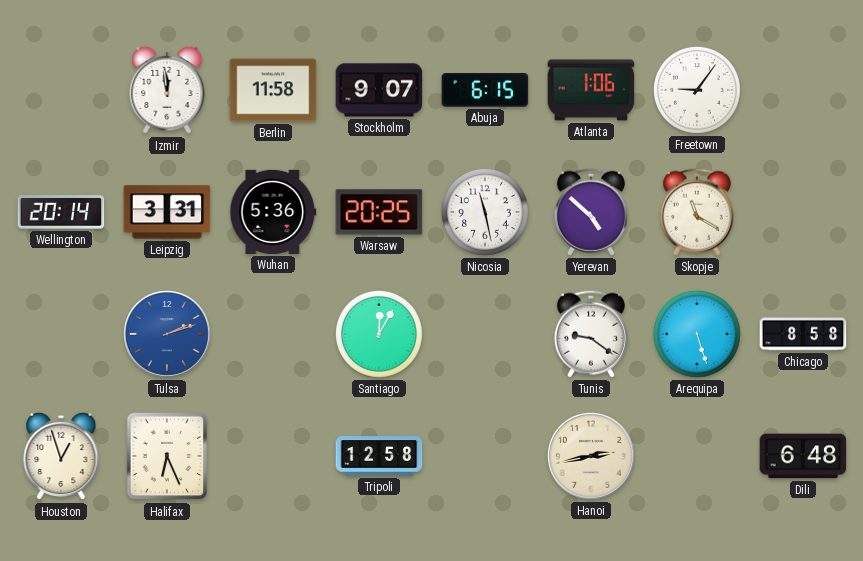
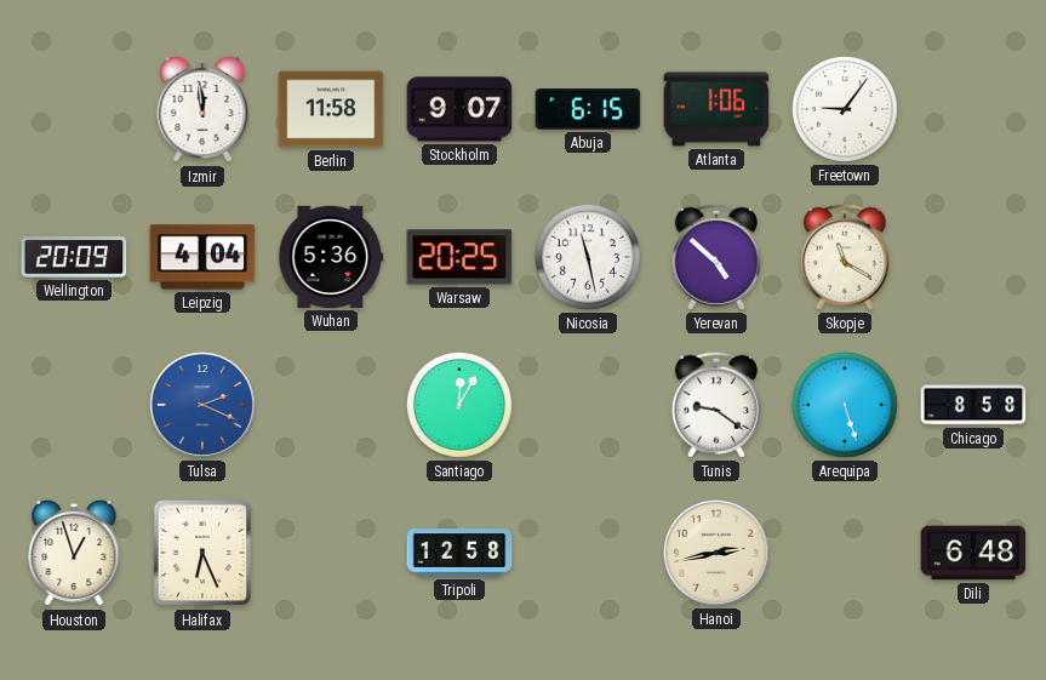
Wellington: 20:14 -> 20:09 (74, 257)
Leipzig: 3:31 -> 4:04 (202, 257)
Tulsa: 2:12 -> 2:19 (204, 406)
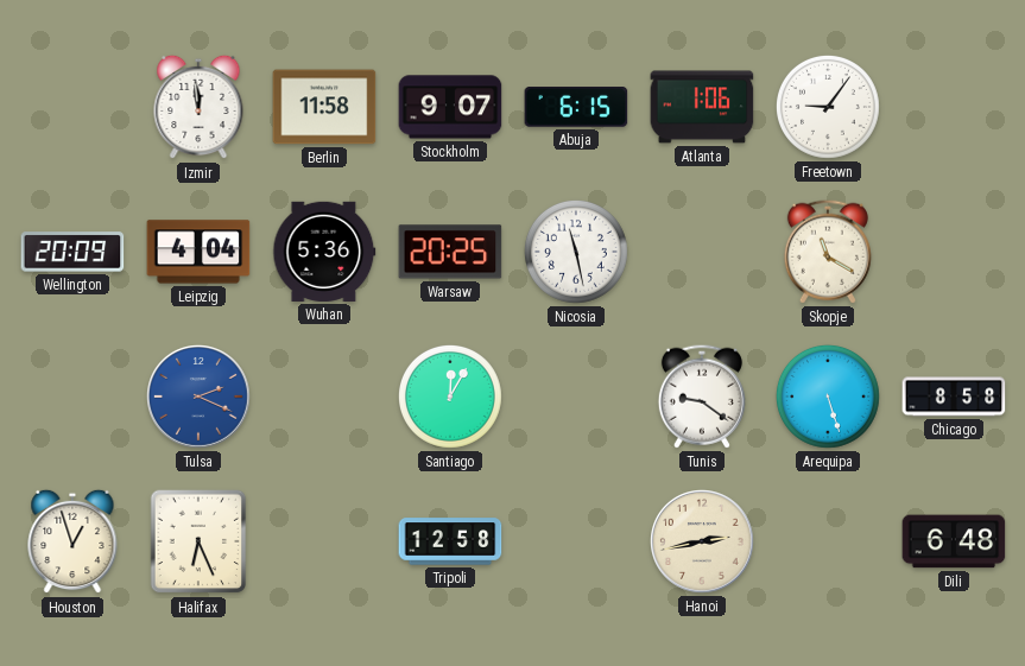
Yerevan: 4:52 -> none (716, 257)
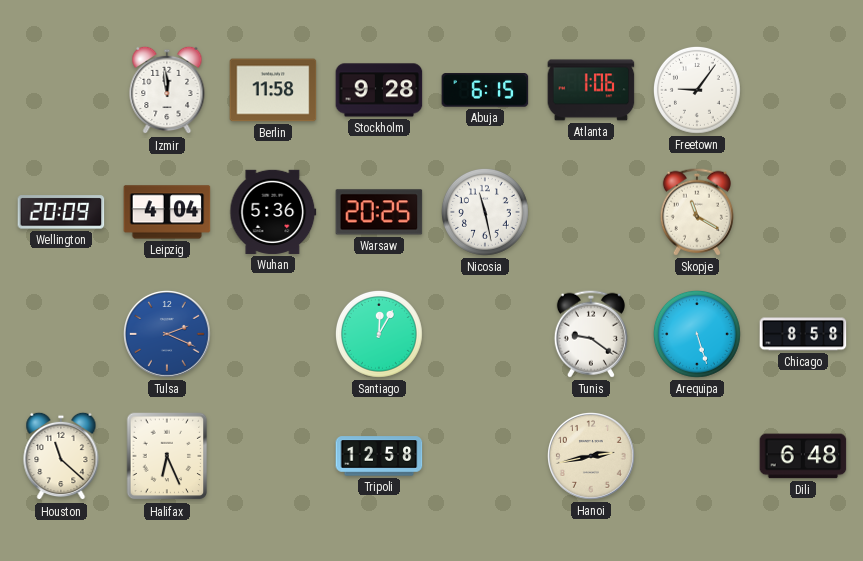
Stockholm: 9:07 -> 9:28 (379, 90)
Houston: 12:57 -> 11:22 (61, 456)
